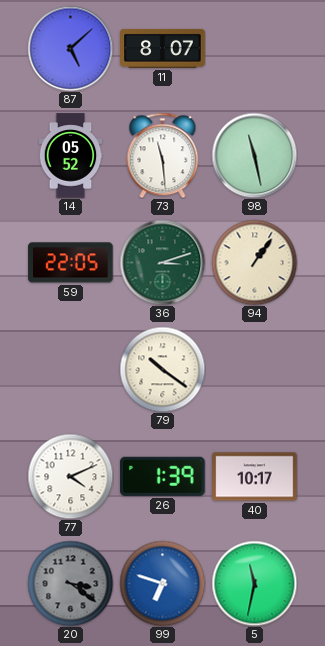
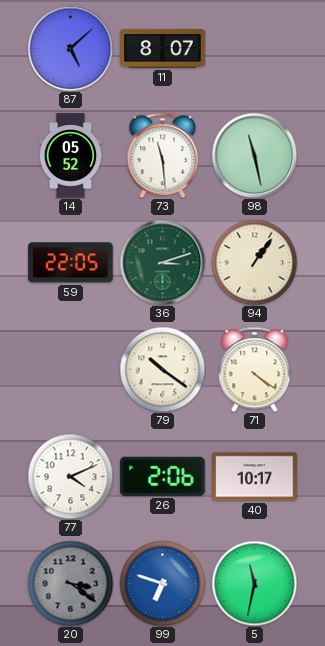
71: none -> 4:21 (255, 369)
26: 1:39 -> 2:06 (163, 476)
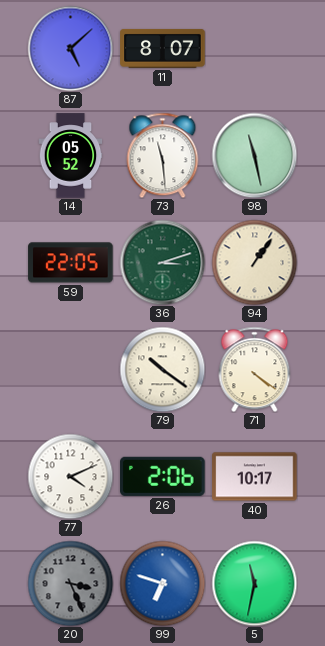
20: 3:21 -> 3:26 (70, 583)
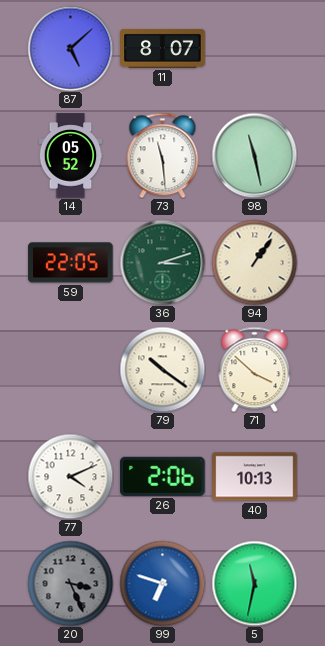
71: 4:21 -> 3:52 (255, 369)
40: 10:17 -> 10:13 (255, 477)
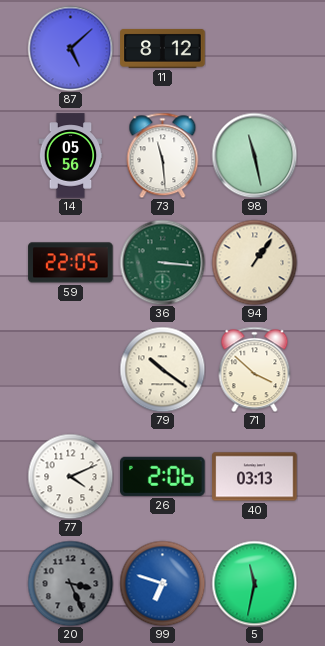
11: 8:07 -> 8:12 (163, 48)
14: 05:52 -> 05:56 (71, 156)
36: 3:12 -> 3:16 (162, 262)
40: 10:13 -> 03:13 (255, 477)
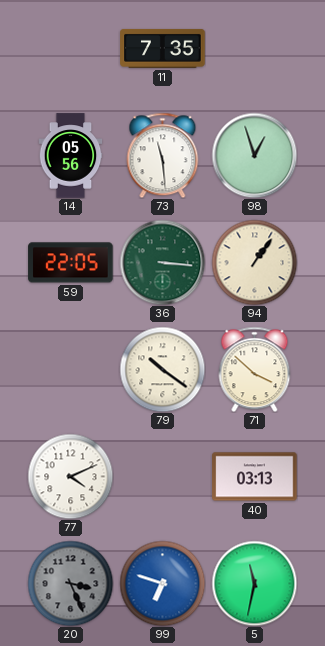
87: 5:08 -> none (70, 48)
11: 8:12 -> 7:35 (163, 48)
98: 11:28 -> 12:57 (254, 155)
26: 2:06 -> none (163, 476)
